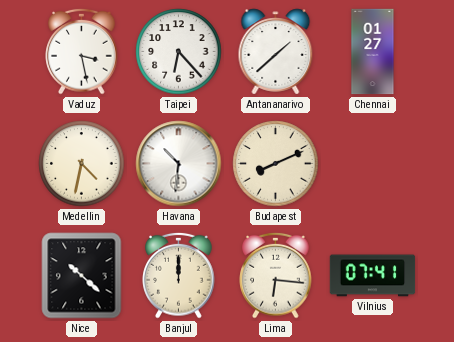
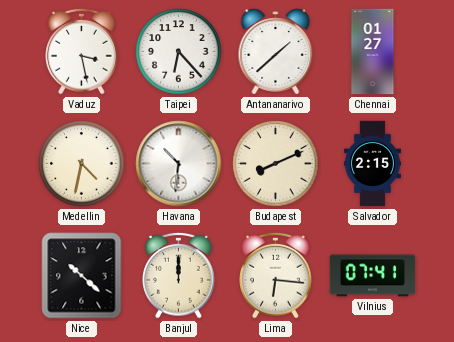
Salvador: none -> 2:15 (372, 164)
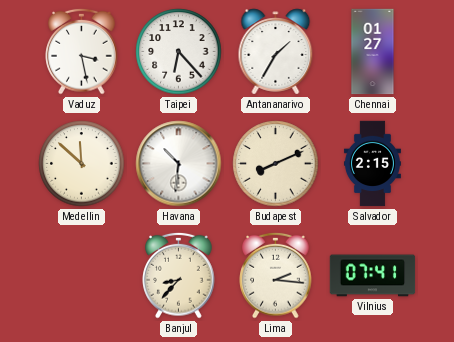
Antananarivo: 1:38 -> 1:35 (276, 52)
Medellin: 4:32 -> 11:52 (82, 164)
Nice: 10:22 -> none (82, 276)
Banjul: 12:00 -> 8:37 (179, 275)
Lima: 6:16 -> 2:16 (276, 275)
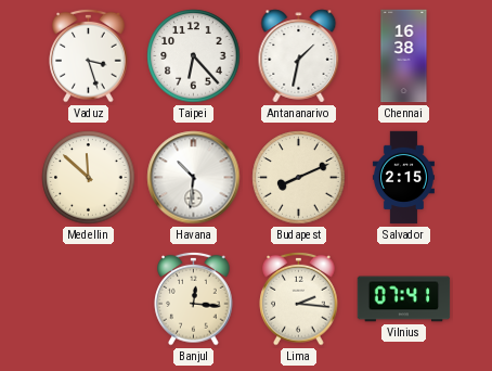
Vaduz: 3:28 -> 3:27 (89, 55)
Antananarivo: 1:35 -> 1:32 (299, 56)
Chennai: 01:27 -> 16:38 (404, 56)
Banjul: 8:37 -> 12:16 (194, 298)
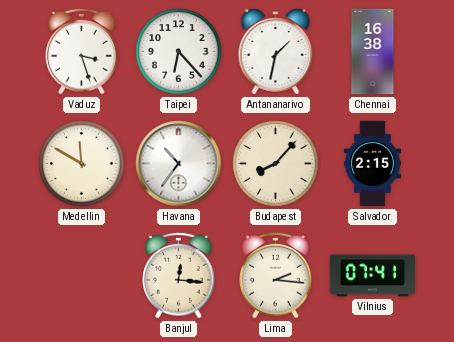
Medellin: 11:52 -> 11:50 (82, 164)
Havana: 10:31 -> 10:36 (179, 164)
Budapest: 8:11 -> 8:07 (276, 164)
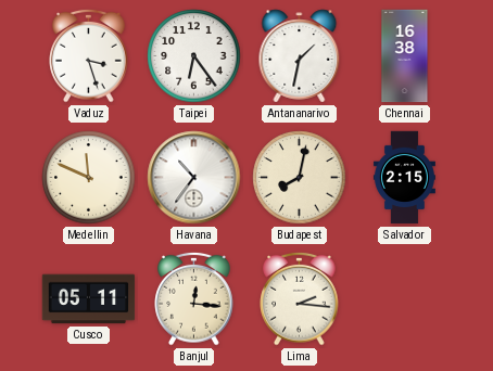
Taipei: 6:23 -> 6:24 (194, 56)
Medellin: 11:50 -> 11:49 (89, 178)
Budapest: 8:07 -> 8:02 (300, 178)
Cusco: none -> 05:11 (89, 299)
Vilnius: 07:41 -> none (373, 276)
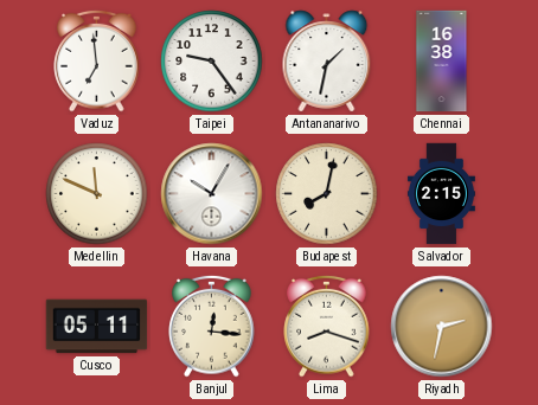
Vaduz: 3:27 -> 6:59 (97, 60)
Taipei: 6:24 -> 9:24 (212, 62)
Havana: 10:36 -> 10:05 (212, 194)
Lima: 2:16 -> 8:18 (327, 326)
Riyadh: none -> 2:32 (442, 327)
